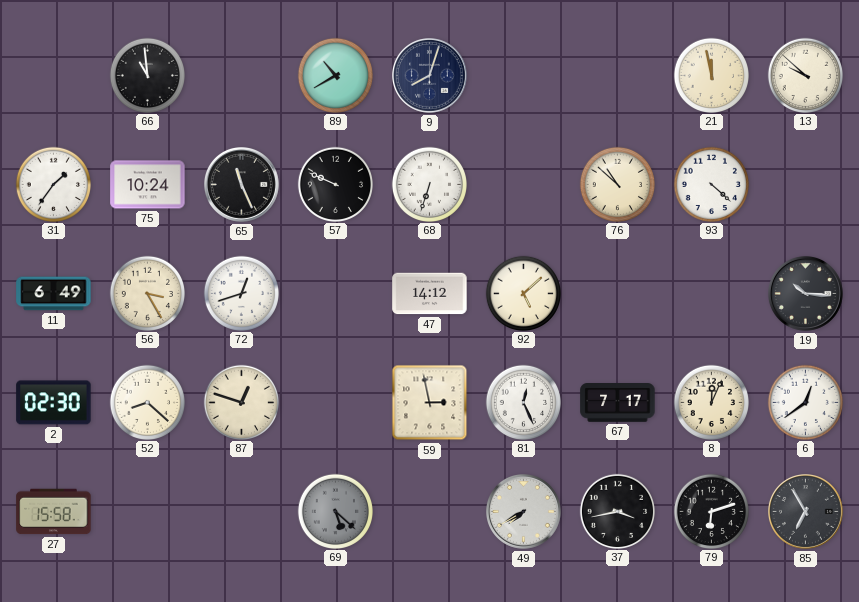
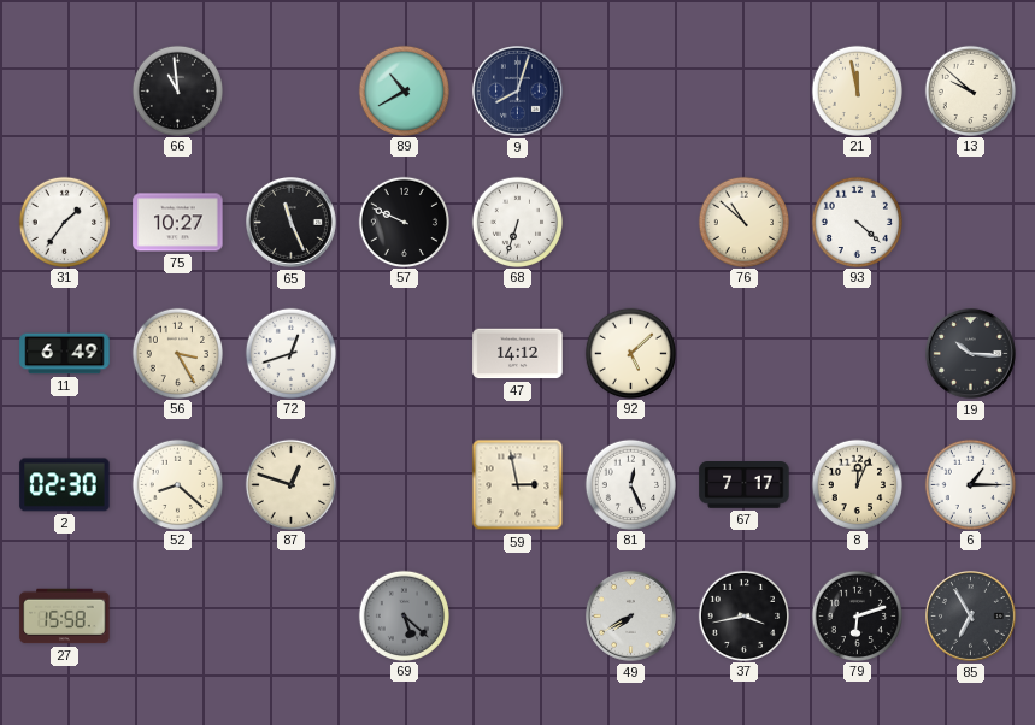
75: 10:24 -> 10:27 (178, 223)
6: 12:39 -> 1:15 (970, 484)
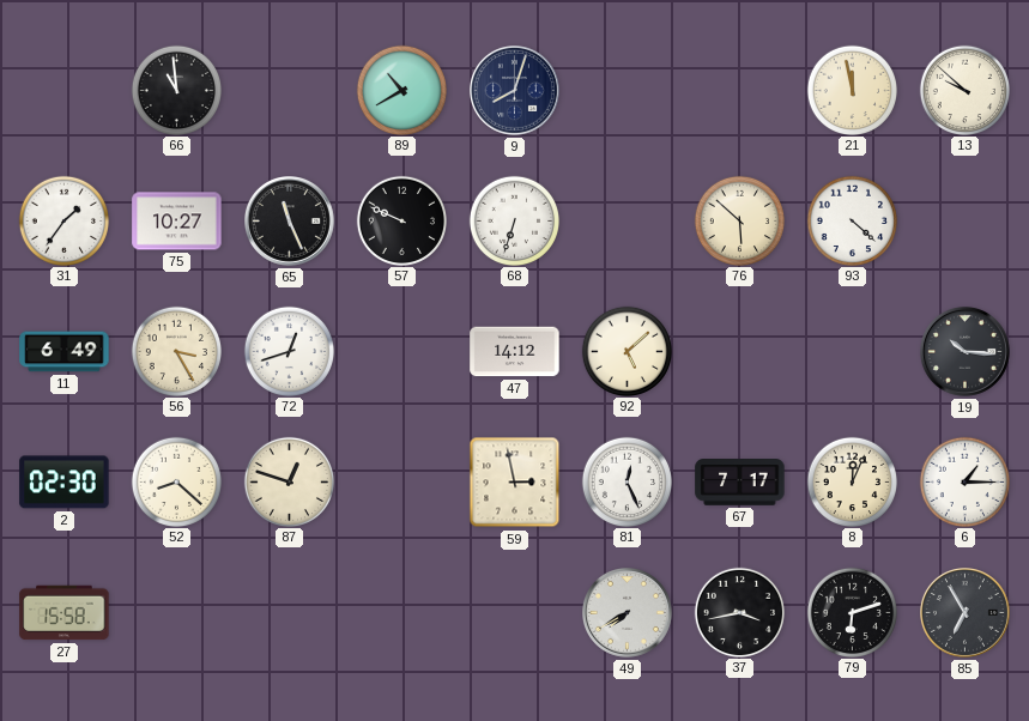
76: 10:52 -> 5:52 (739, 220)
69: 5:22 -> none (404, 615)
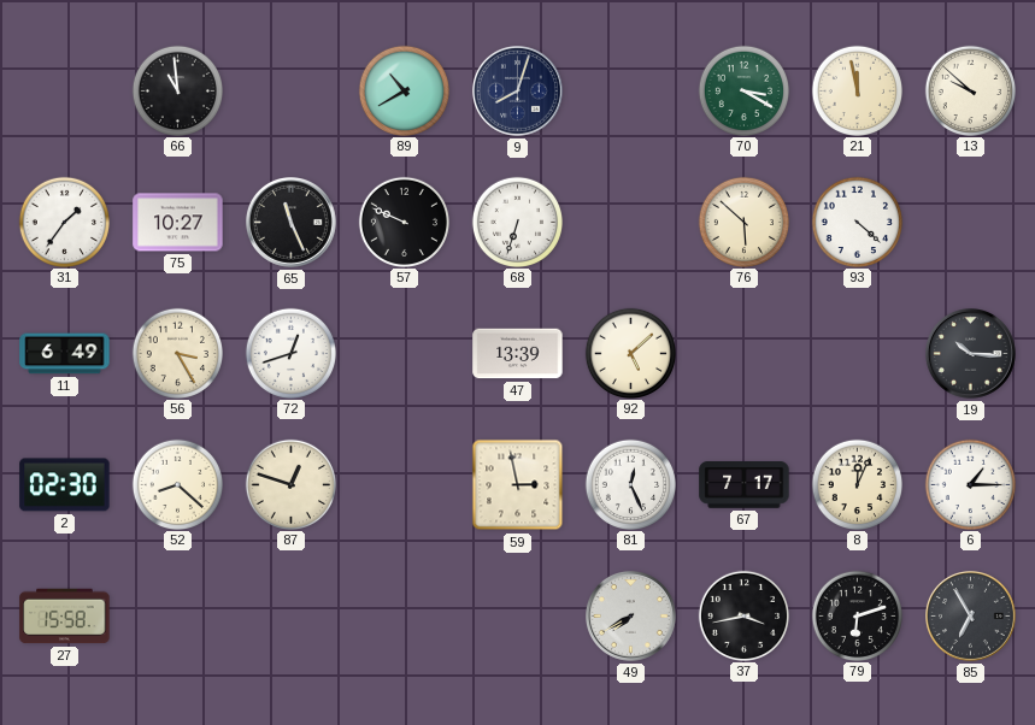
70: none -> 3:20 (743, 90)
47: 14:12 -> 13:39 (518, 354)
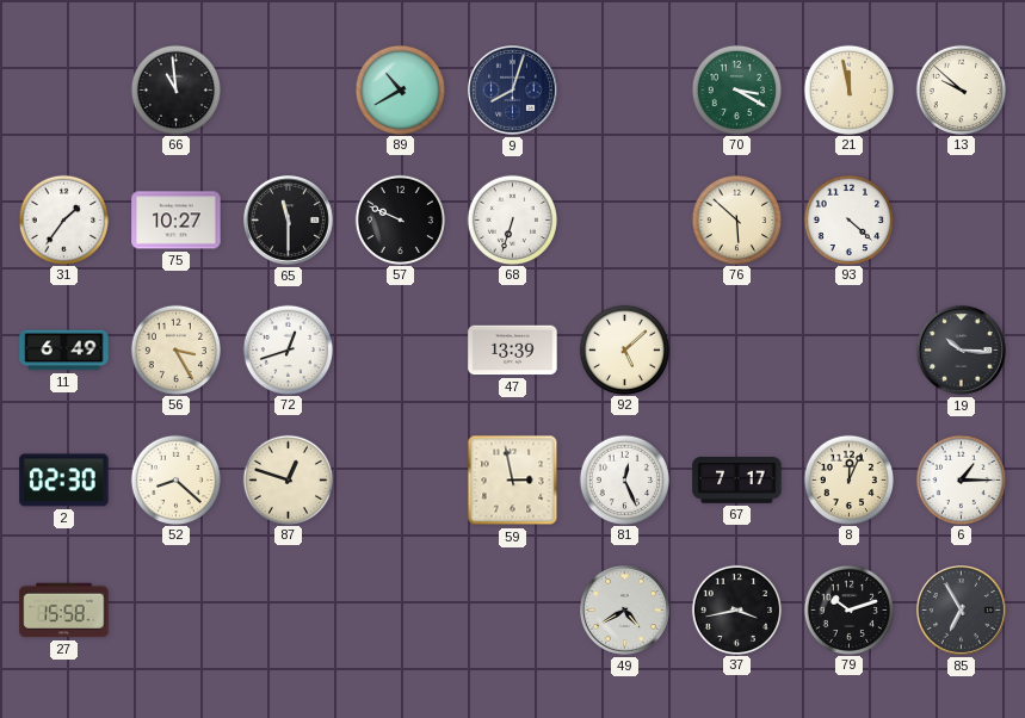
65: 11:26 -> 11:30 (289, 221)
49: 7:40 -> 4:40 (625, 611)
79: 6:12 -> 10:12 (848, 609)
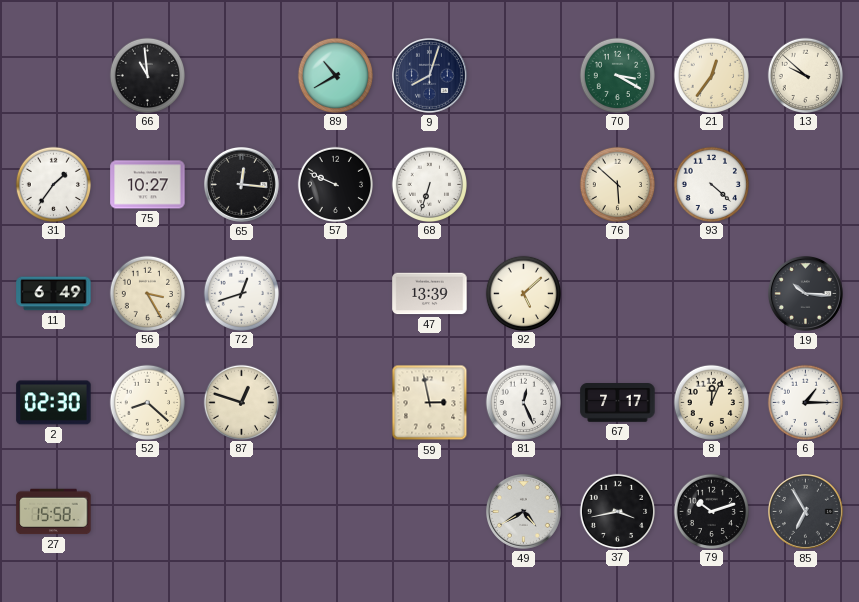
21: 11:58 -> 12:36 (711, 75)
65: 11:30 -> 12:16 (242, 185)
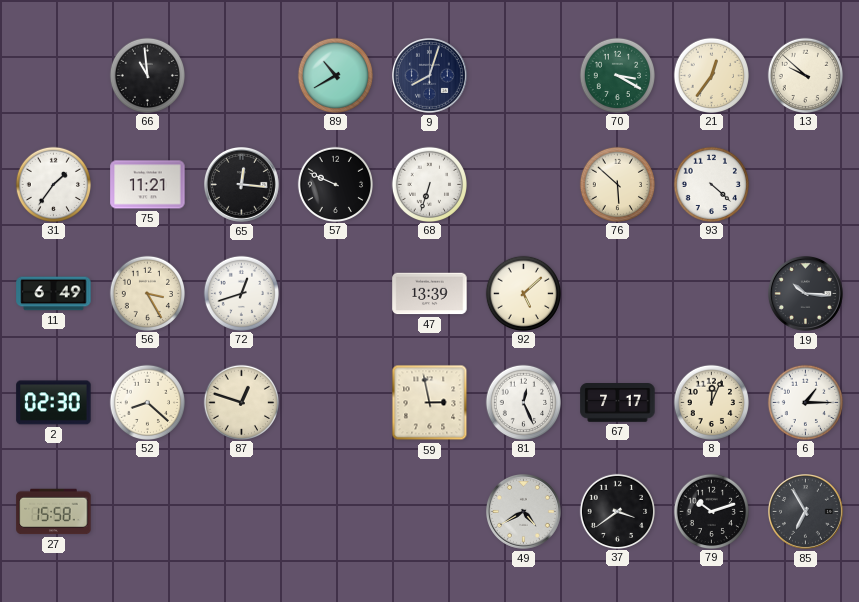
75: 10:27 -> 11:21 (148, 185)
37: 3:43 -> 3:39 (617, 511)
